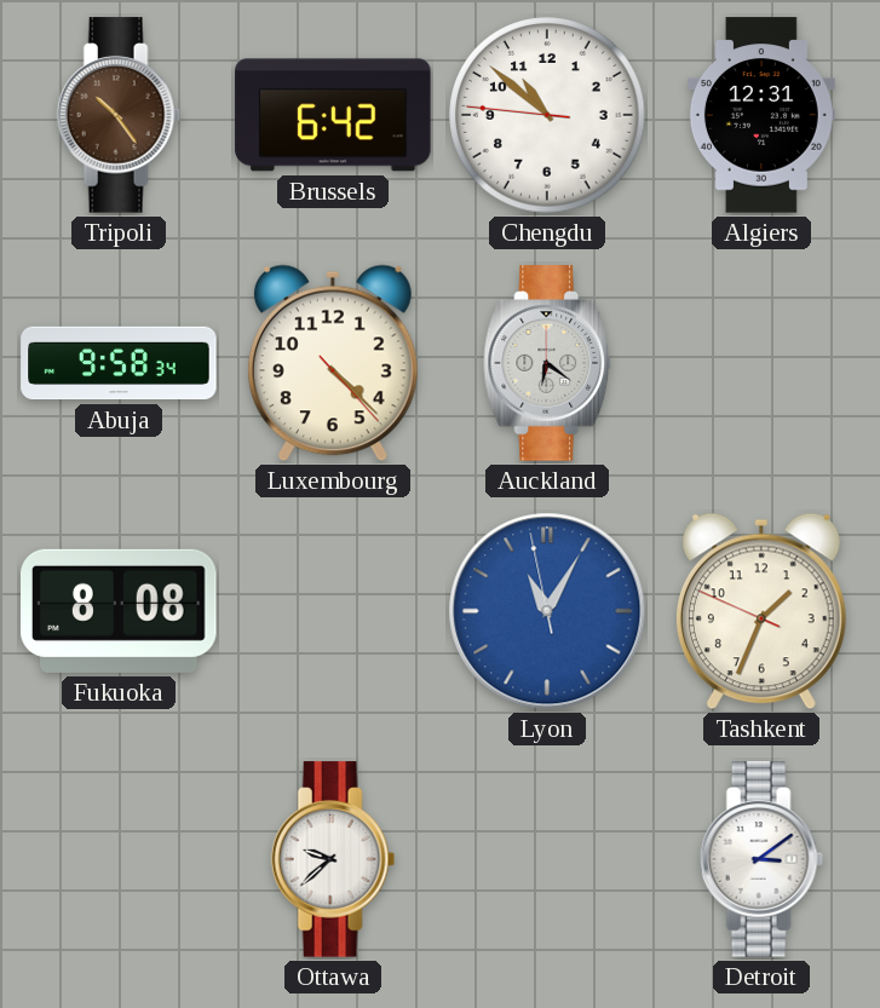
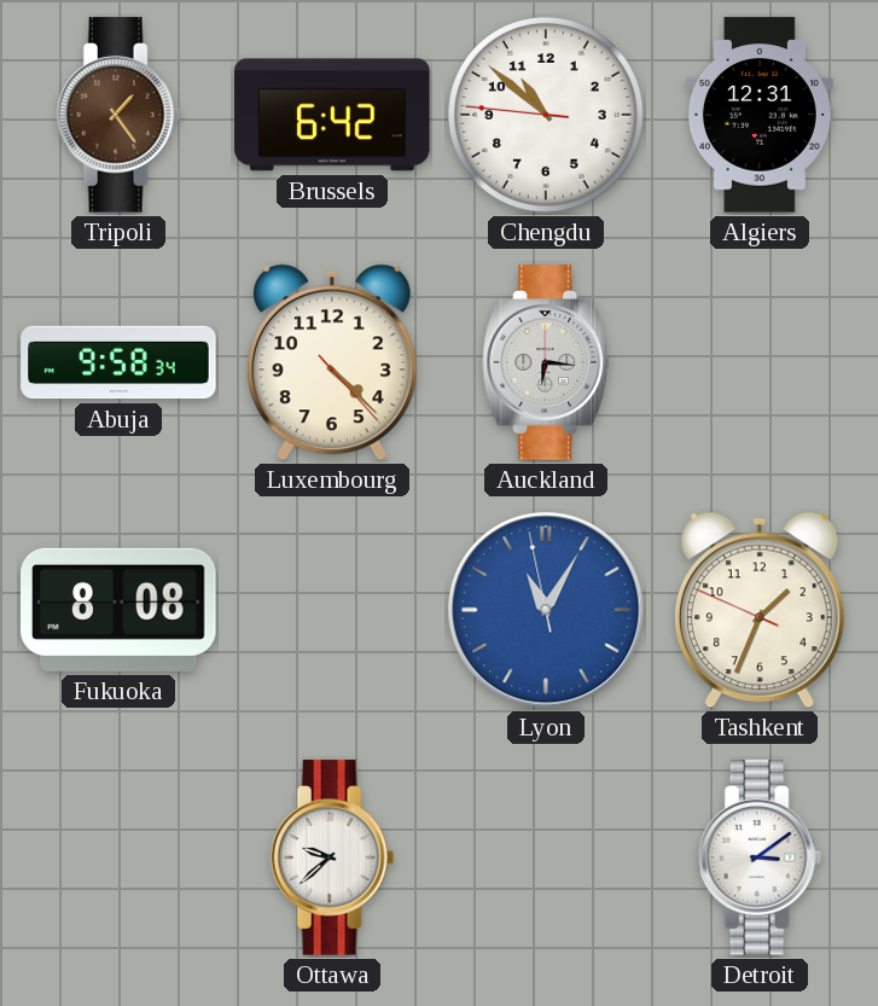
Tripoli: 10:24 -> 1:24 (118, 115)
Auckland: 6:21 -> 6:16 (547, 362)
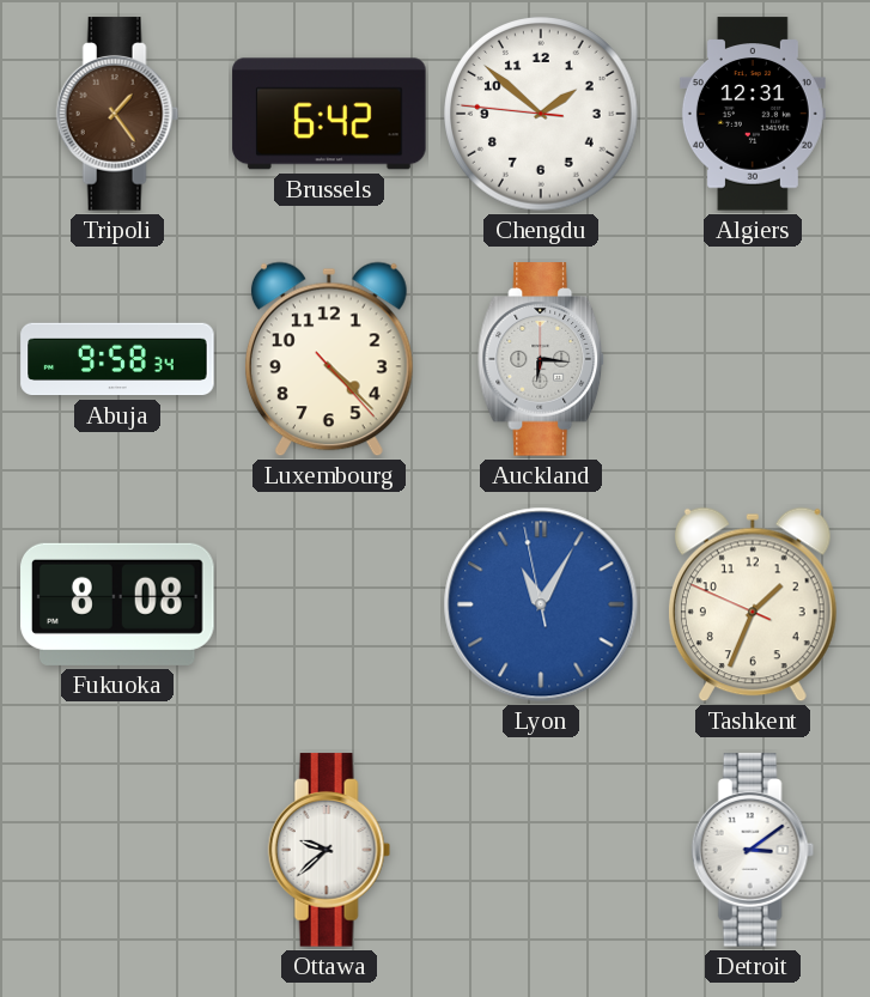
Chengdu: 10:51 -> 1:51 (541, 114)
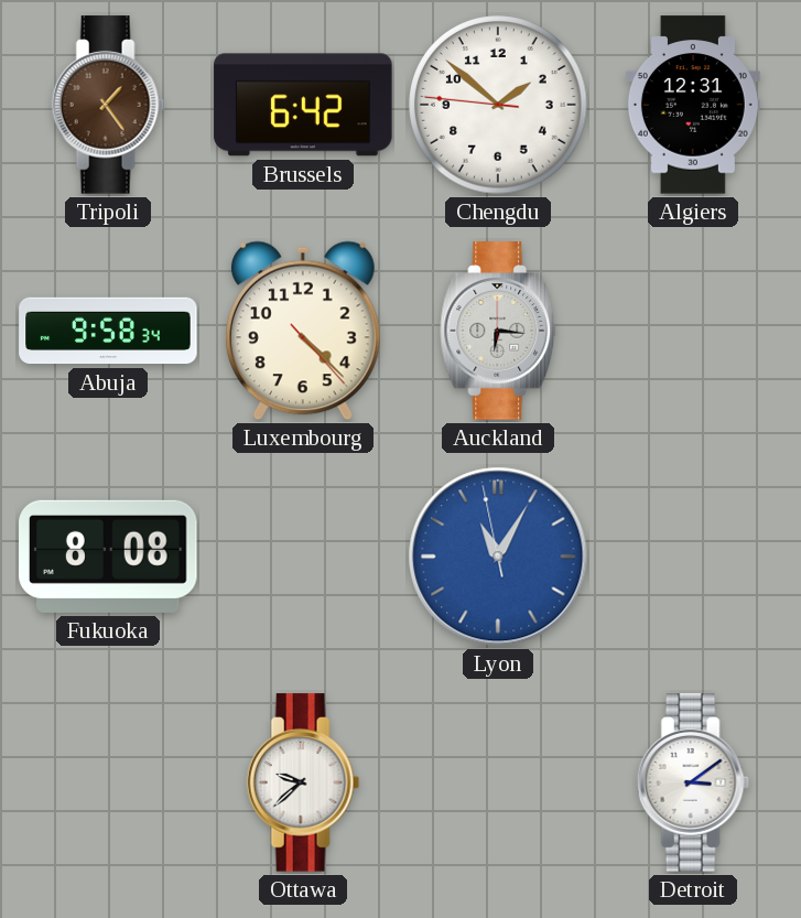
Tashkent: 1:33 -> none (753, 604)
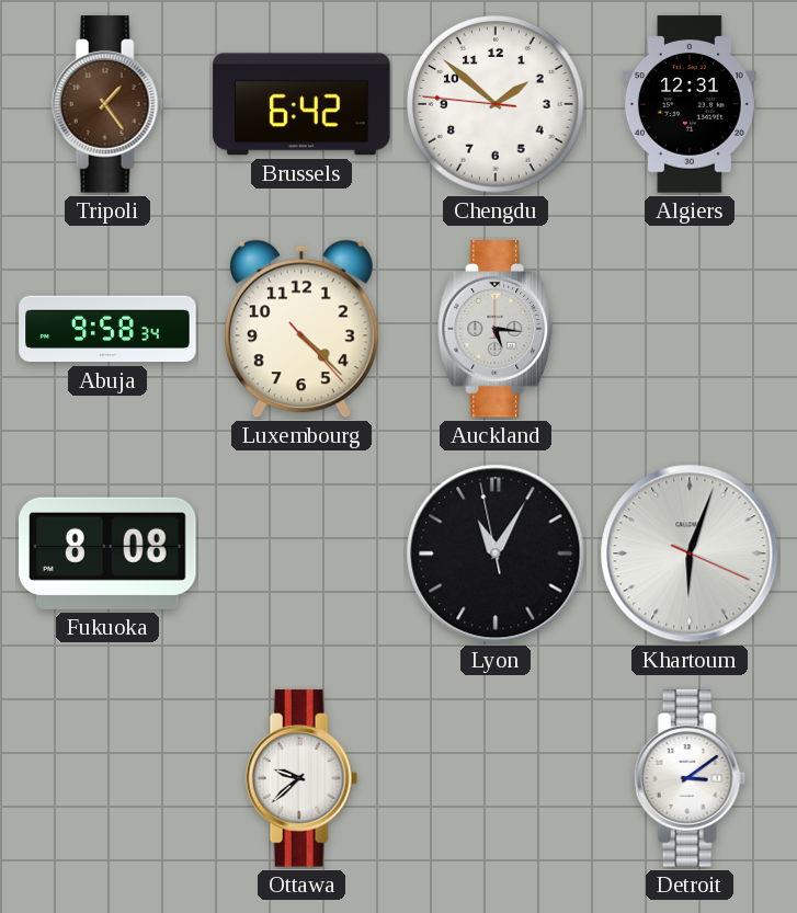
Auckland: 6:16 -> 5:16 (497, 329)
Lyon dial: blue -> black (496, 553)
Khartoum: none -> 6:03 (690, 553)
